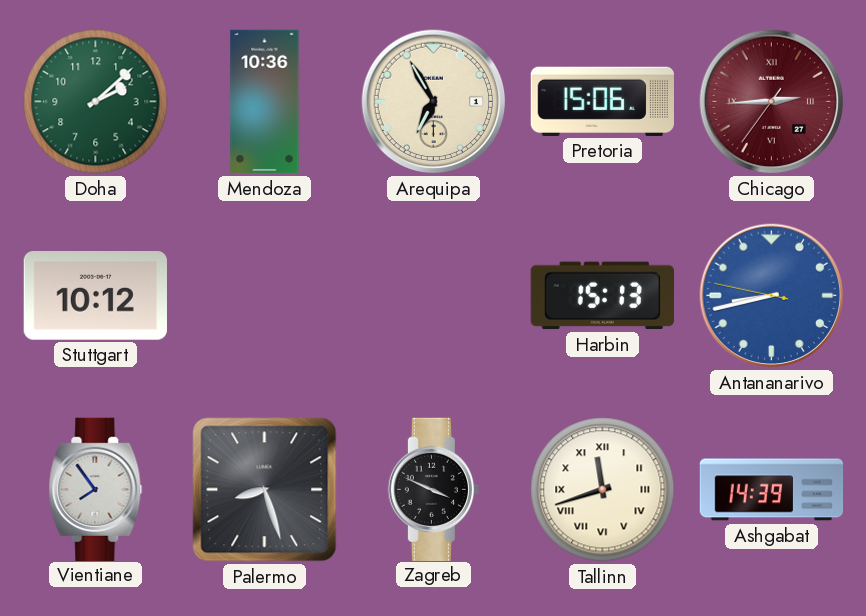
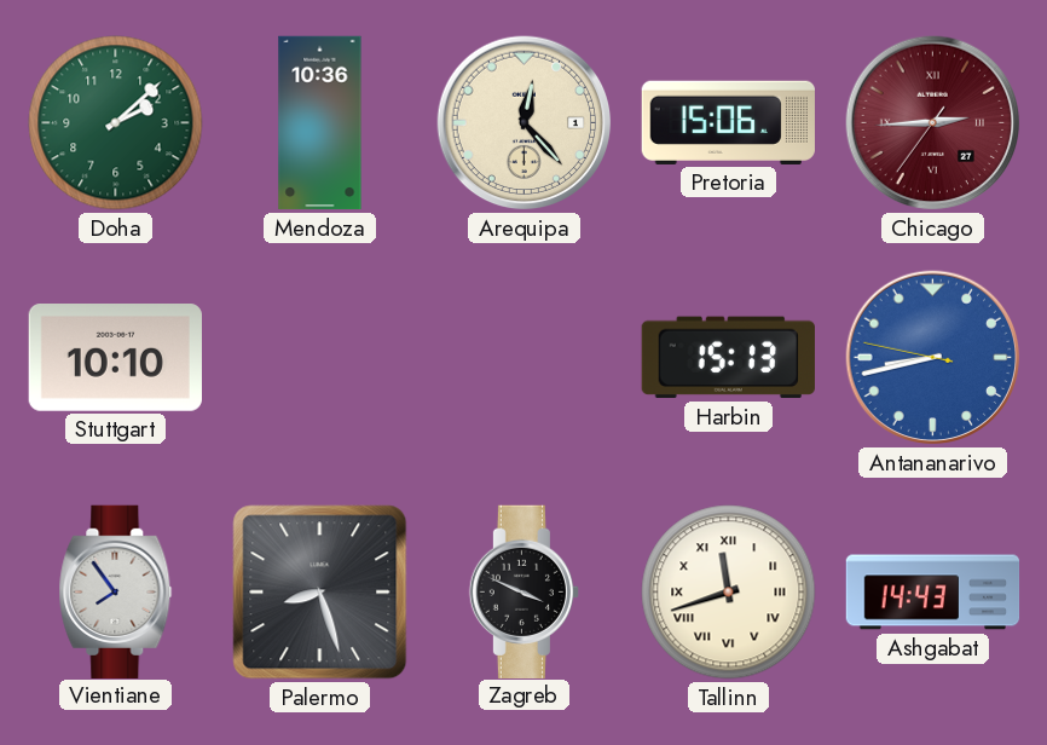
Arequipa: 6:55 -> 12:23 (525, 123)
Stuttgart: 10:12 -> 10:10 (115, 358)
Ashgabat: 14:39 -> 14:43 (933, 593)
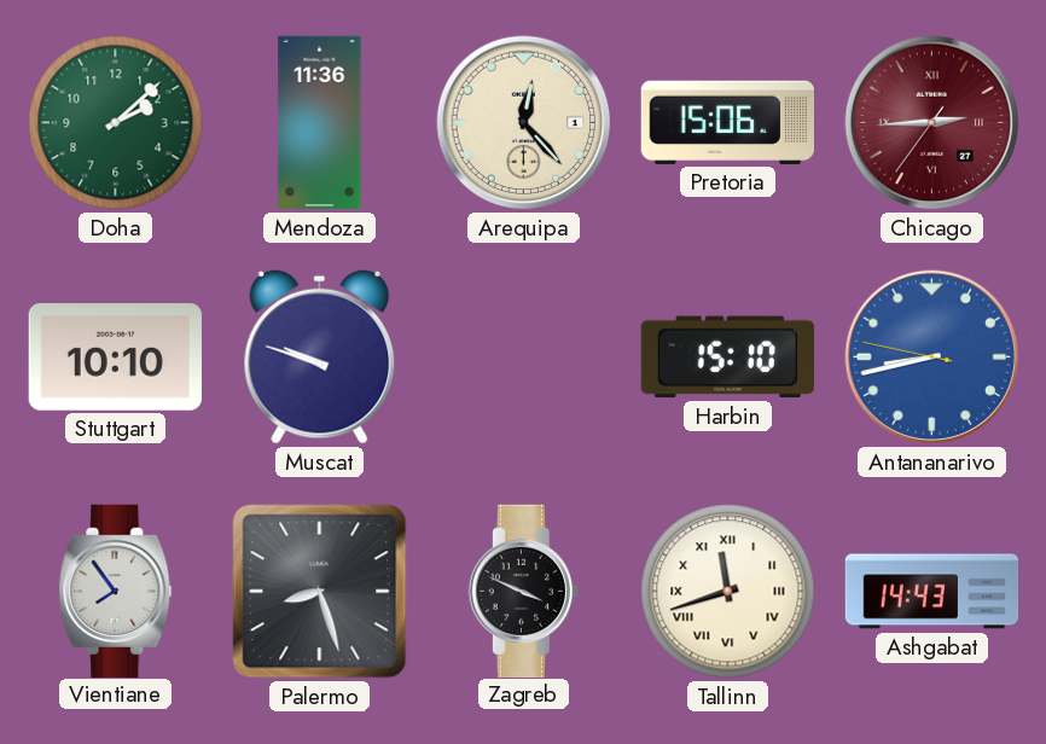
Mendoza: 10:36 -> 11:36 (320, 123)
Muscat: none -> 9:48 (320, 356)
Harbin: 15:13 -> 15:10 (727, 358)
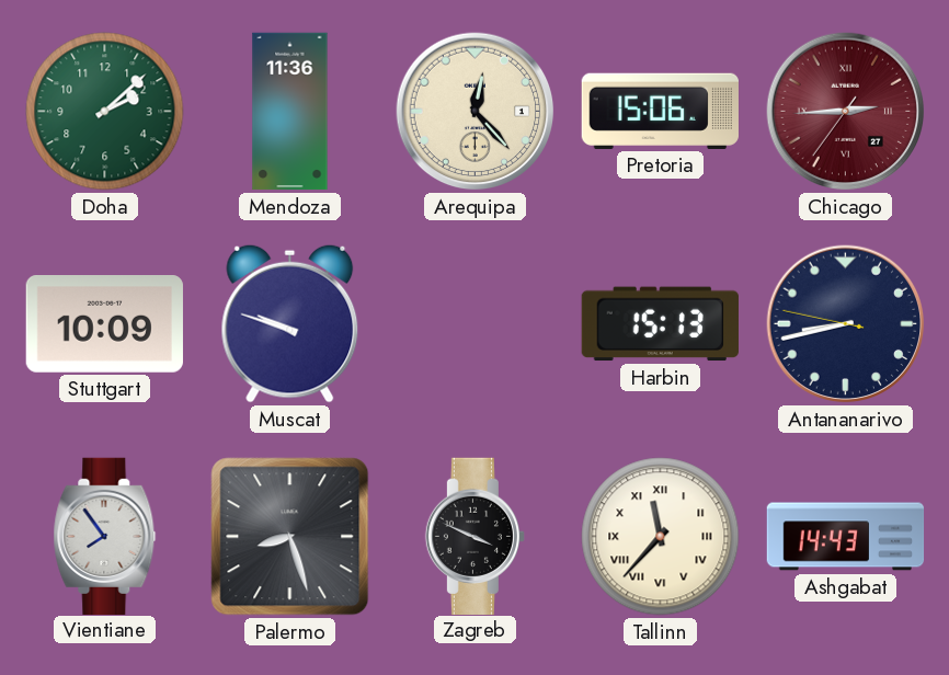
Stuttgart: 10:10 -> 10:09 (104, 324)
Harbin: 15:10 -> 15:13 (660, 324)
Antananarivo dial: blue -> navy (846, 324)
Tallinn: 11:42 -> 11:37 (661, 537)
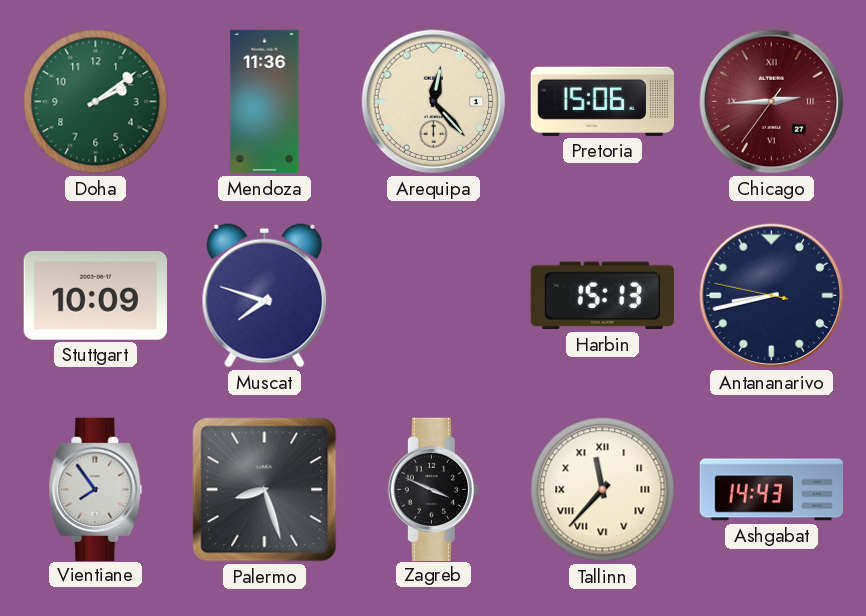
Doha: 2:08 -> 2:09 (96, 102)
Muscat: 9:48 -> 7:48 (265, 295)
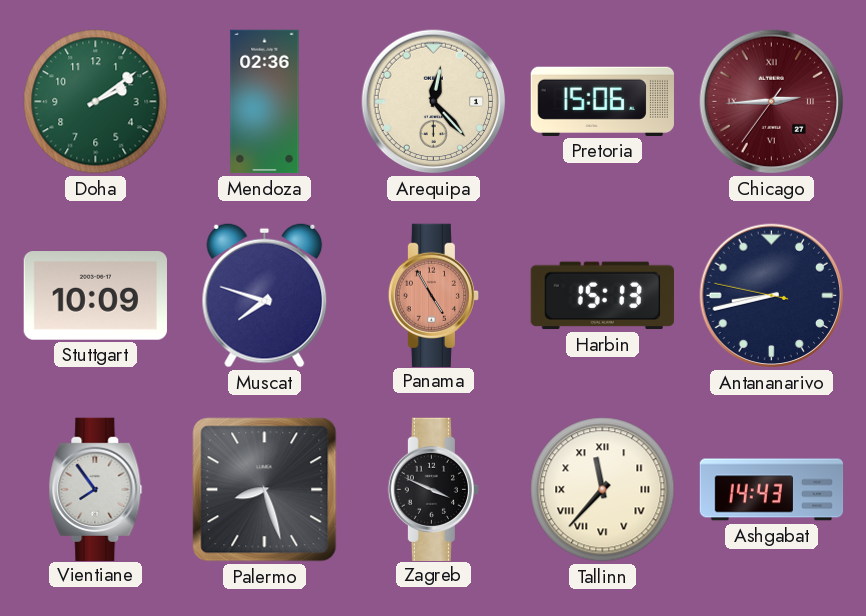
Mendoza: 11:36 -> 02:36 (265, 102)
Panama: none -> 4:55 (433, 295)
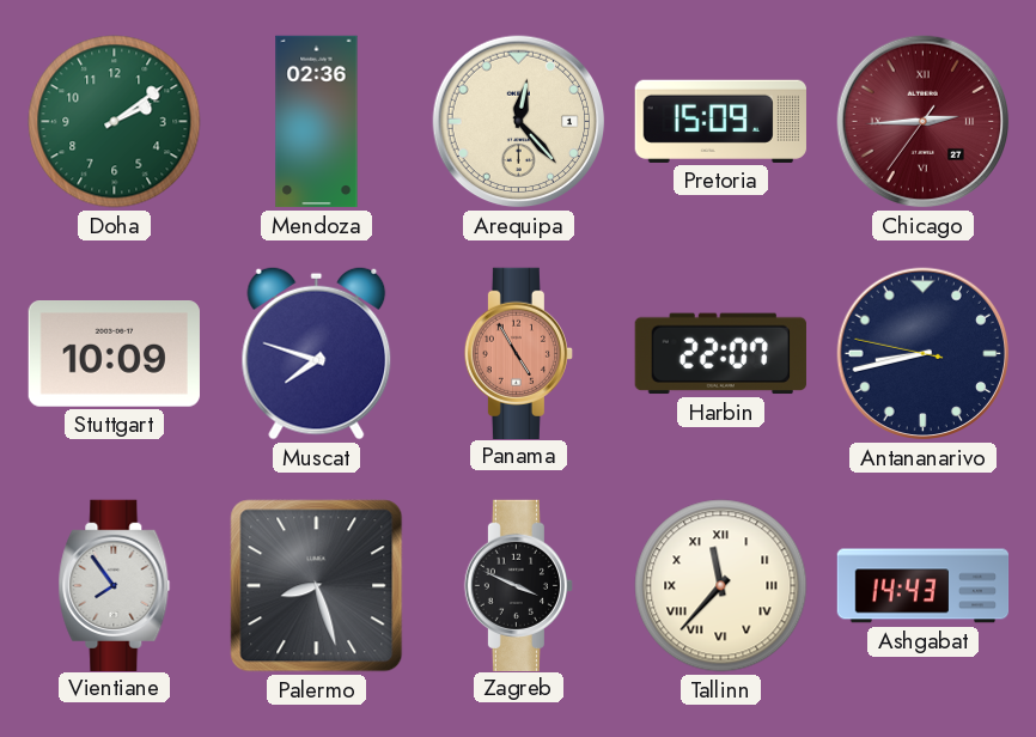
Pretoria: 15:06 -> 15:09 (720, 121)
Harbin: 15:13 -> 22:07 (720, 354)
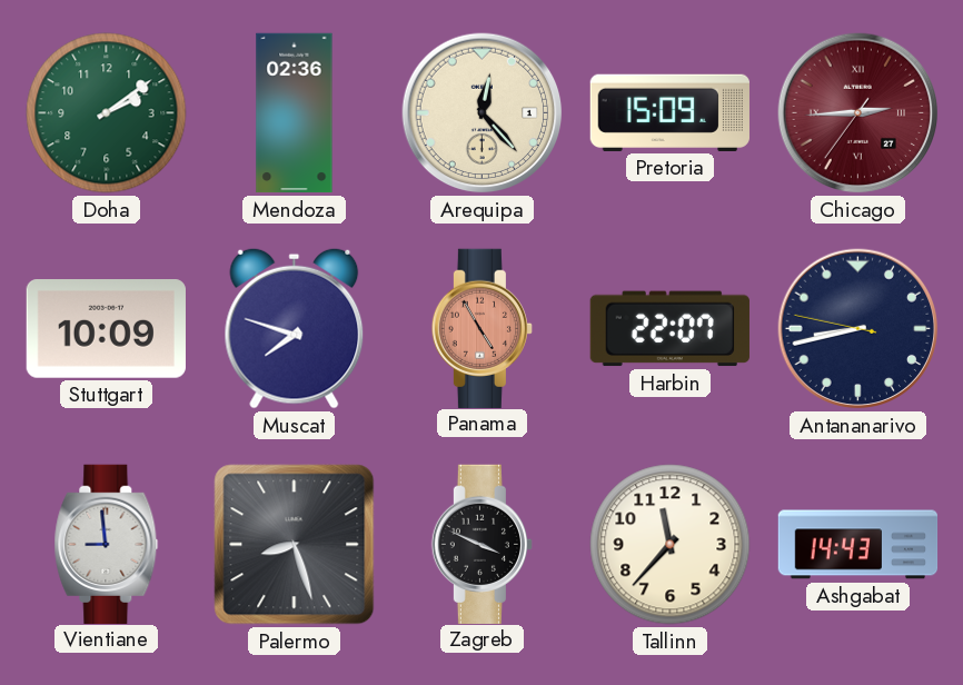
Vientiane: 7:54 -> 8:59 (107, 544)
Tallinn numerals: Roman -> Arabic (671, 545)
